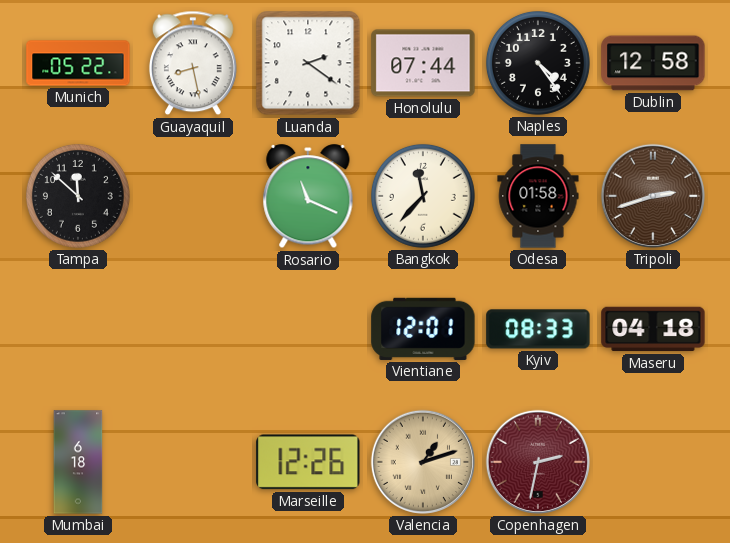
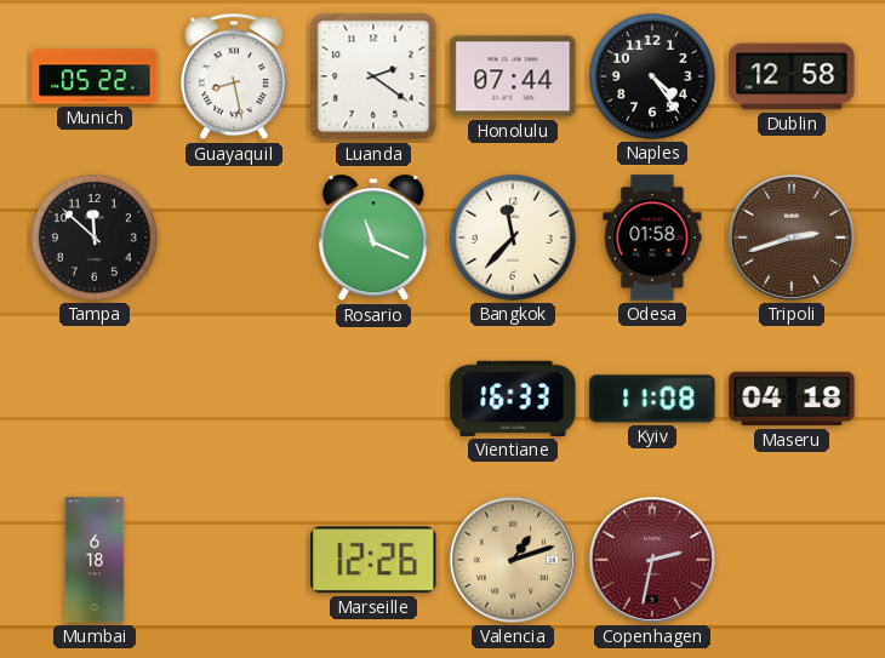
Vientiane: 12:01 -> 16:33 (513, 399)
Kyiv: 08:33 -> 11:08 (652, 399)
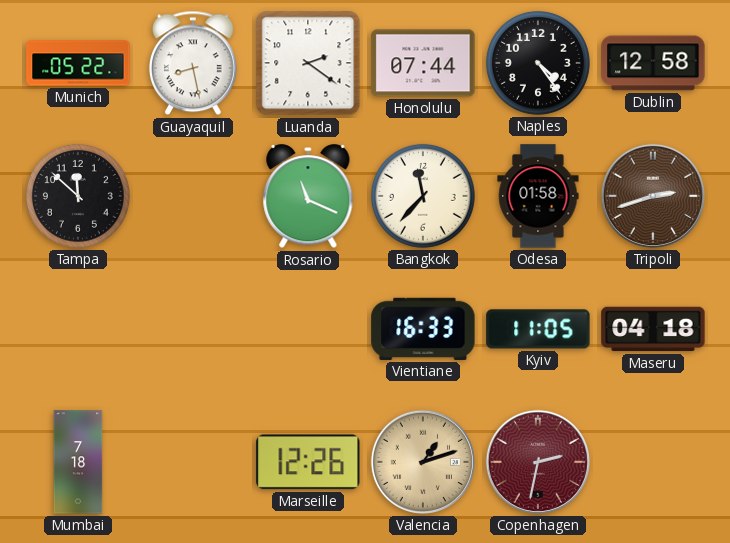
Kyiv: 11:08 -> 11:05 (538, 329)
Mumbai: 6:18 -> 7:18 (78, 462)
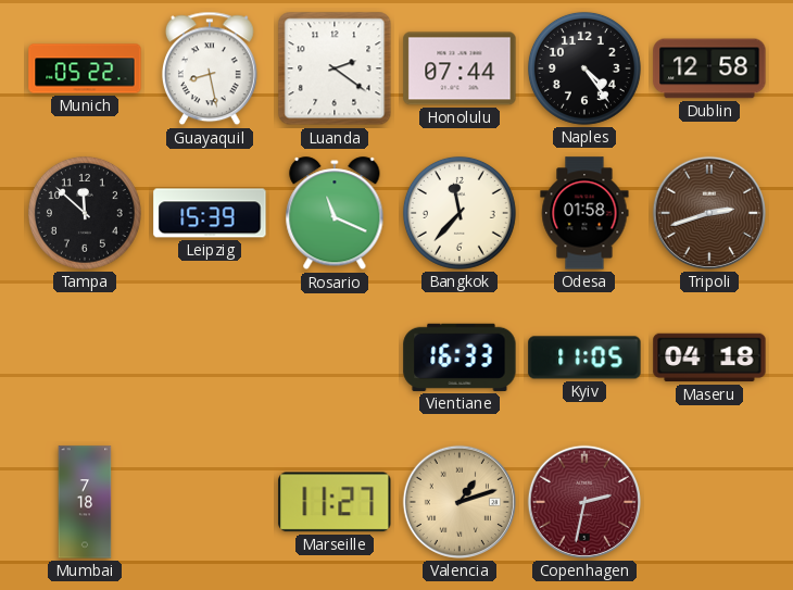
Leipzig: none -> 15:39 (210, 213)
Marseille: 12:26 -> 11:27 (335, 502)
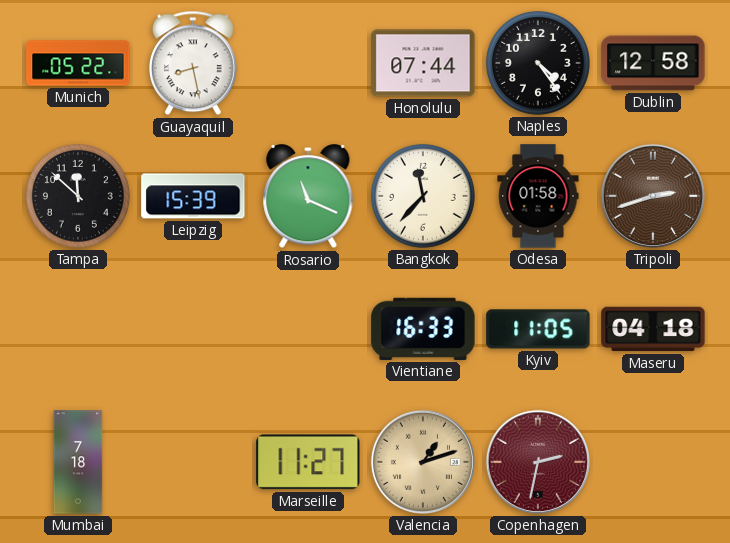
Luanda: 2:21 -> none (335, 68)
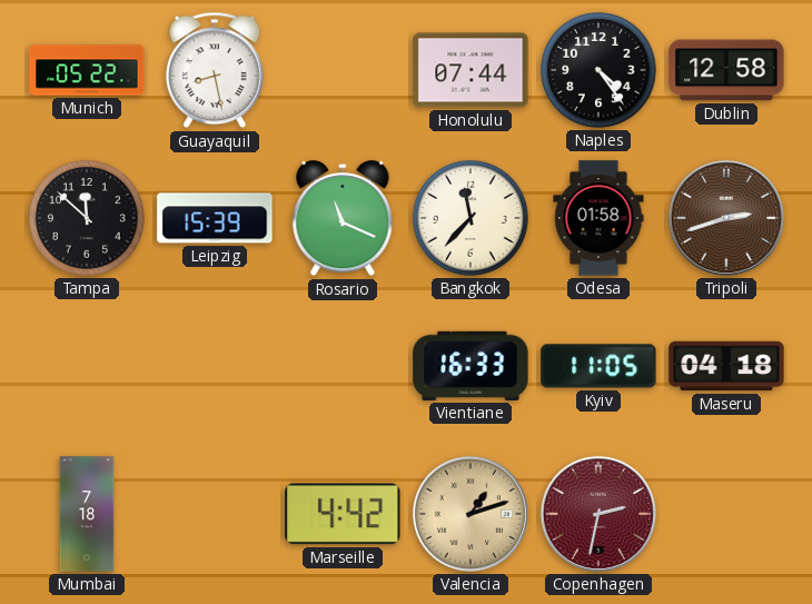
Marseille: 11:27 -> 4:42 (343, 514)
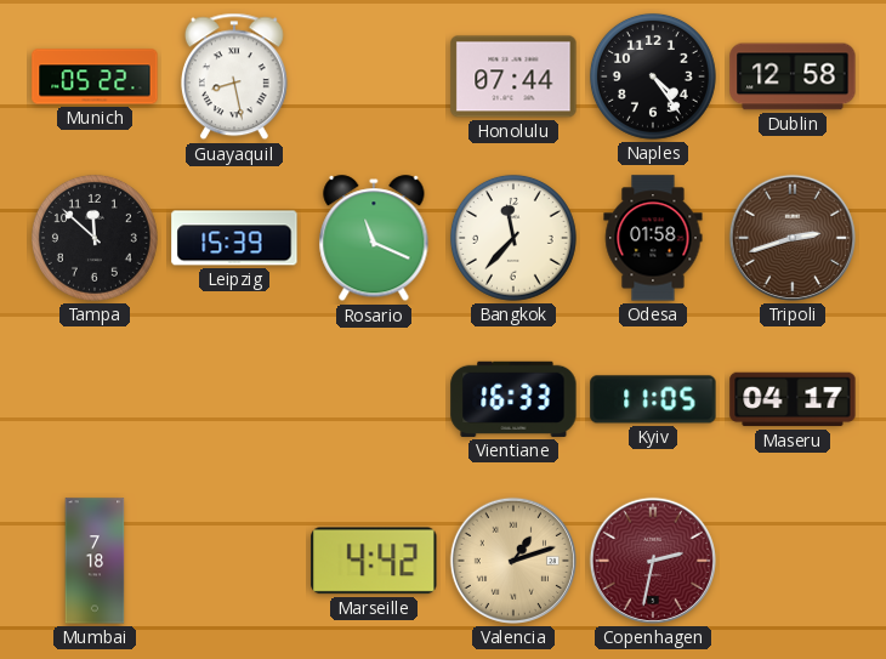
Maseru: 04:18 -> 04:17 (793, 399)
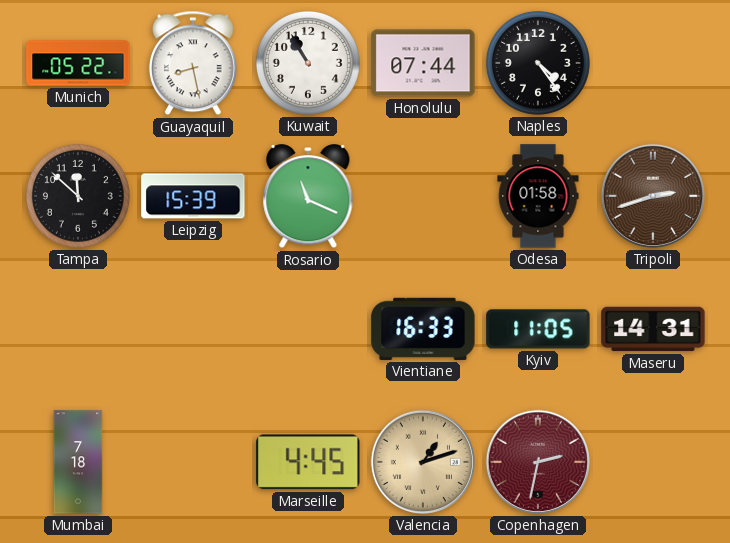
Kuwait: none -> 10:55 (308, 63)
Dublin: 12:58 -> none (793, 76)
Bangkok: 11:37 -> none (513, 238)
Maseru: 04:17 -> 14:31 (653, 329)
Marseille: 4:42 -> 4:45 (308, 462)
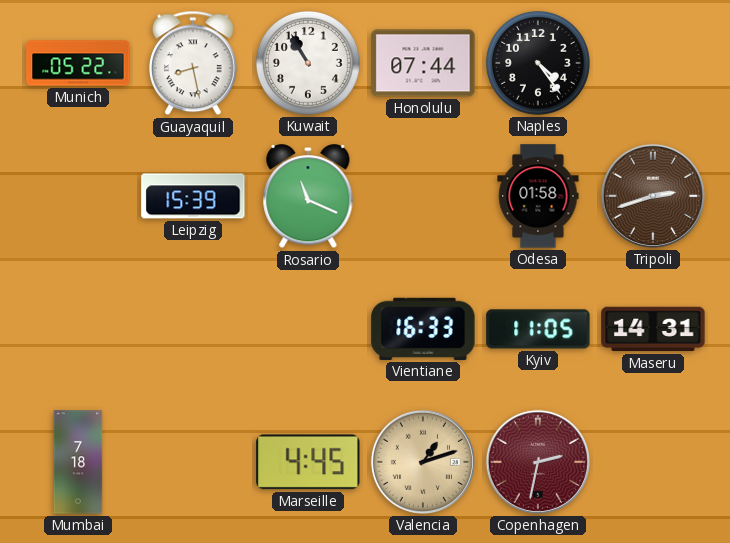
Tampa: 11:52 -> none (78, 196)
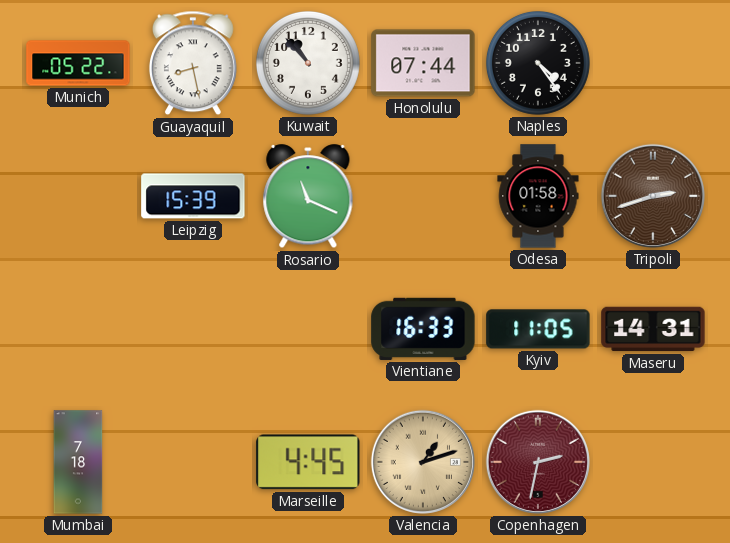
Kuwait: 10:55 -> 10:53 (308, 63)
